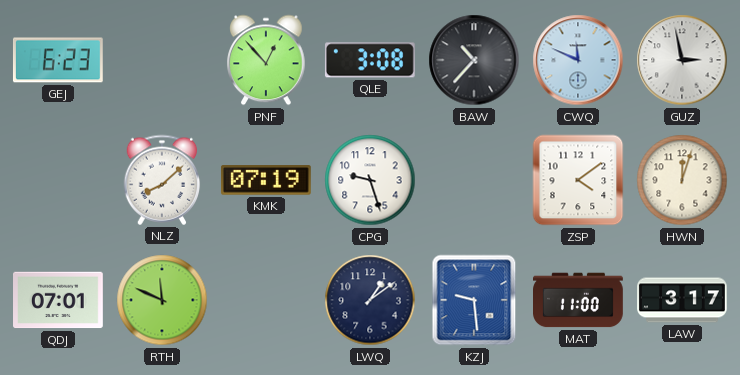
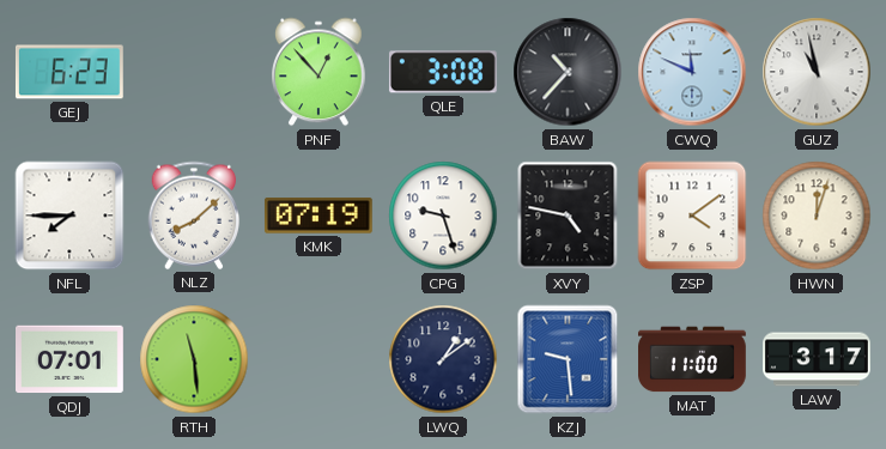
GUZ: 2:58 -> 10:58 (817, 72)
NFL: none -> 7:45 (69, 216)
XVY: none -> 4:47 (568, 216)
RTH: 11:49 -> 11:29 (194, 359)
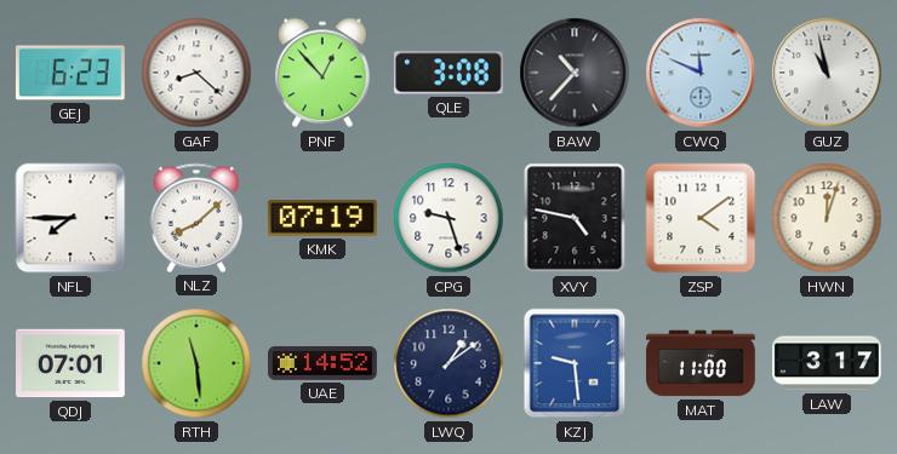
GAF: none -> 8:22 (196, 73)
UAE: none -> 14:52 (324, 363)
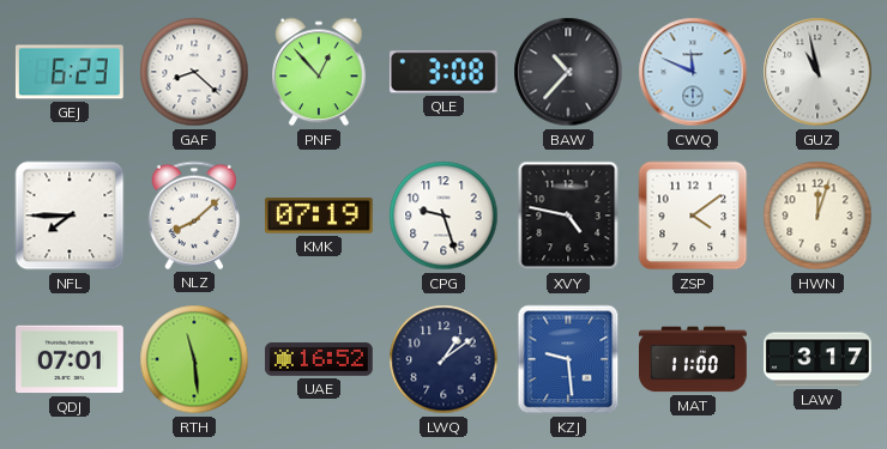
UAE: 14:52 -> 16:52 (320, 359)
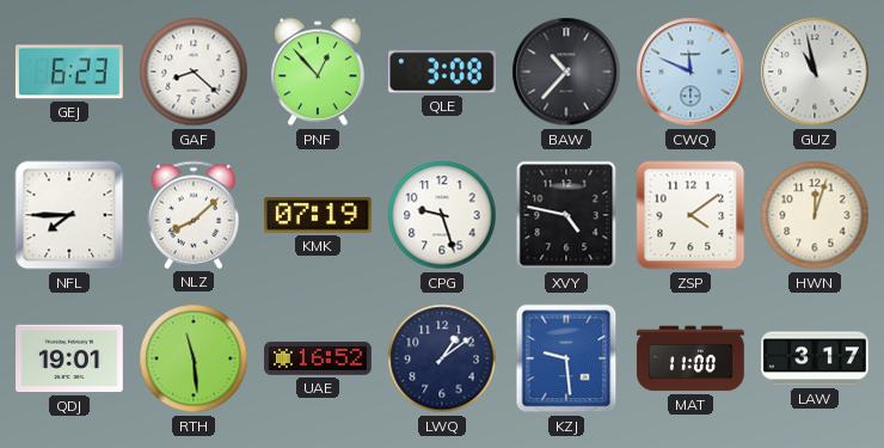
QDJ: 07:01 -> 19:01 (70, 358)
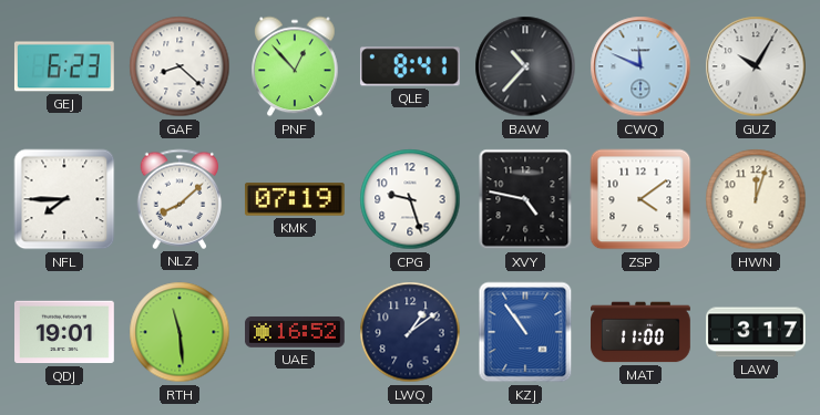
QLE: 3:08 -> 8:41 (410, 66)
GUZ: 10:58 -> 10:05 (756, 66)
KZJ: 9:29 -> 10:54 (525, 332)
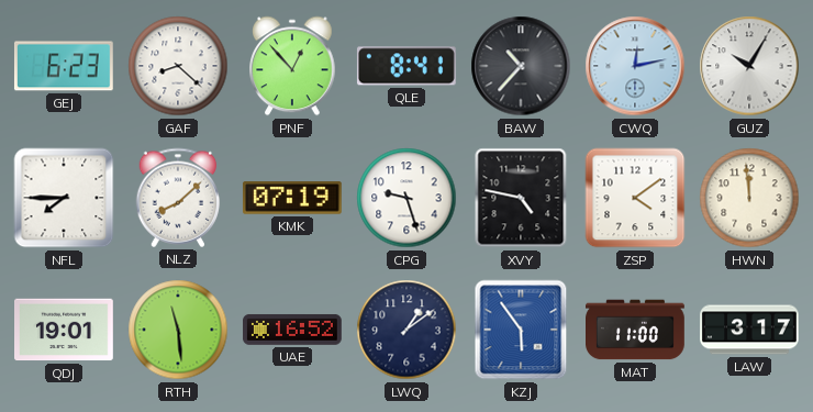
CWQ: 11:49 -> 12:13 (635, 66)
HWN: 12:03 -> 11:59 (749, 198)
KZJ: 10:54 -> 5:54 (521, 330)
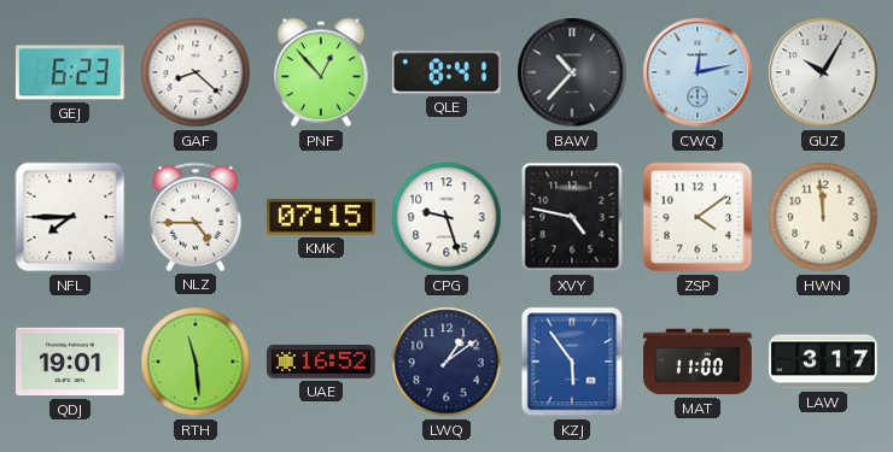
NLZ: 8:08 -> 4:45 (195, 217)
KMK: 07:19 -> 07:15 (321, 217)
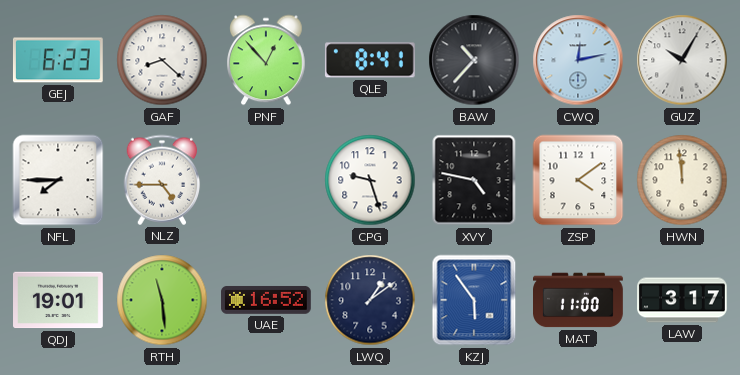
KMK: 07:15 -> none (321, 217)
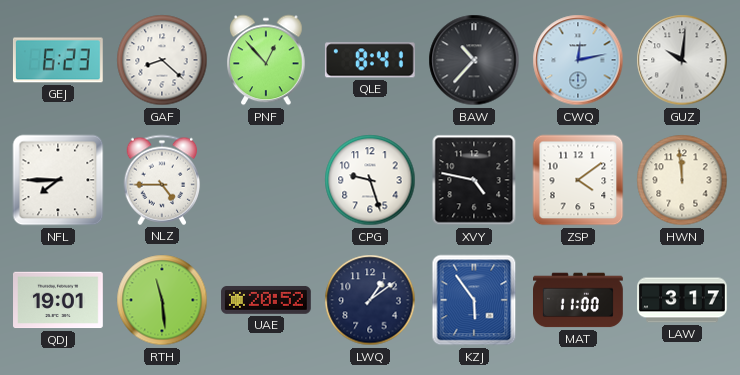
GUZ: 10:05 -> 10:01 (682, 60)
UAE: 16:52 -> 20:52 (267, 300)
